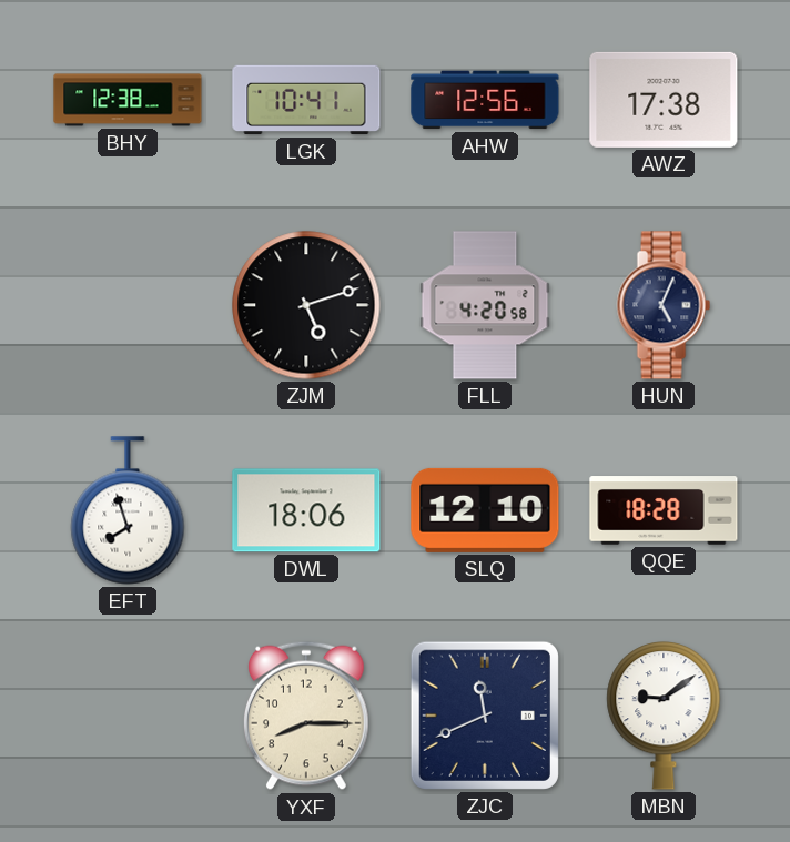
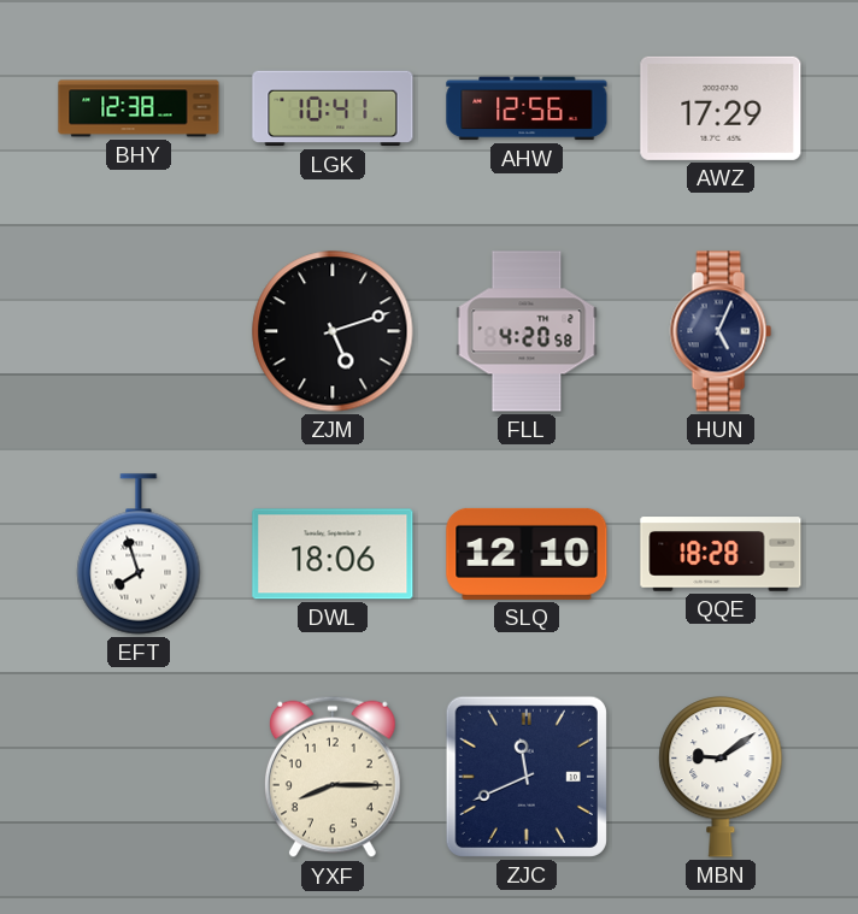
AWZ: 17:38 -> 17:29 (721, 108)
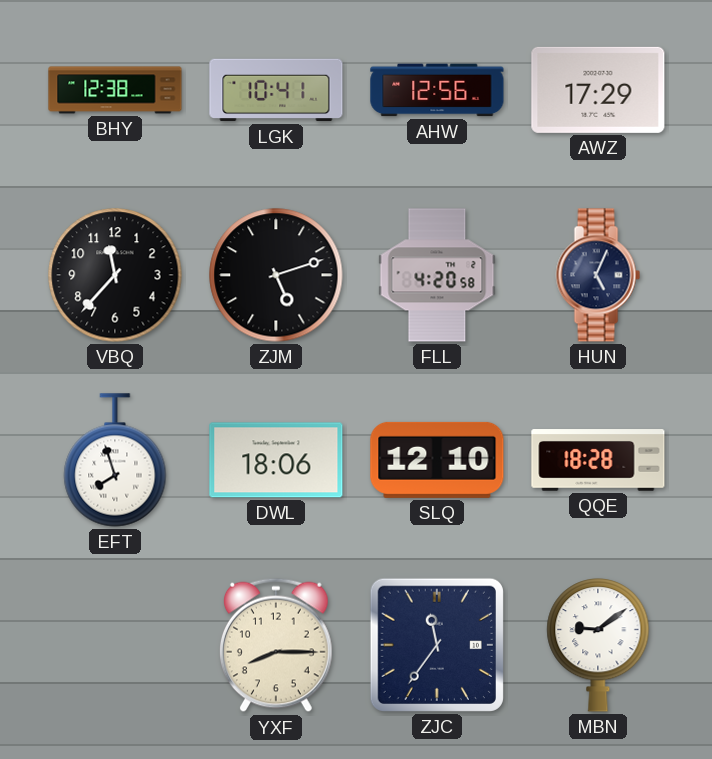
VBQ: none -> 11:37 (115, 275)
ZJC: 11:41 -> 11:36 (437, 645)
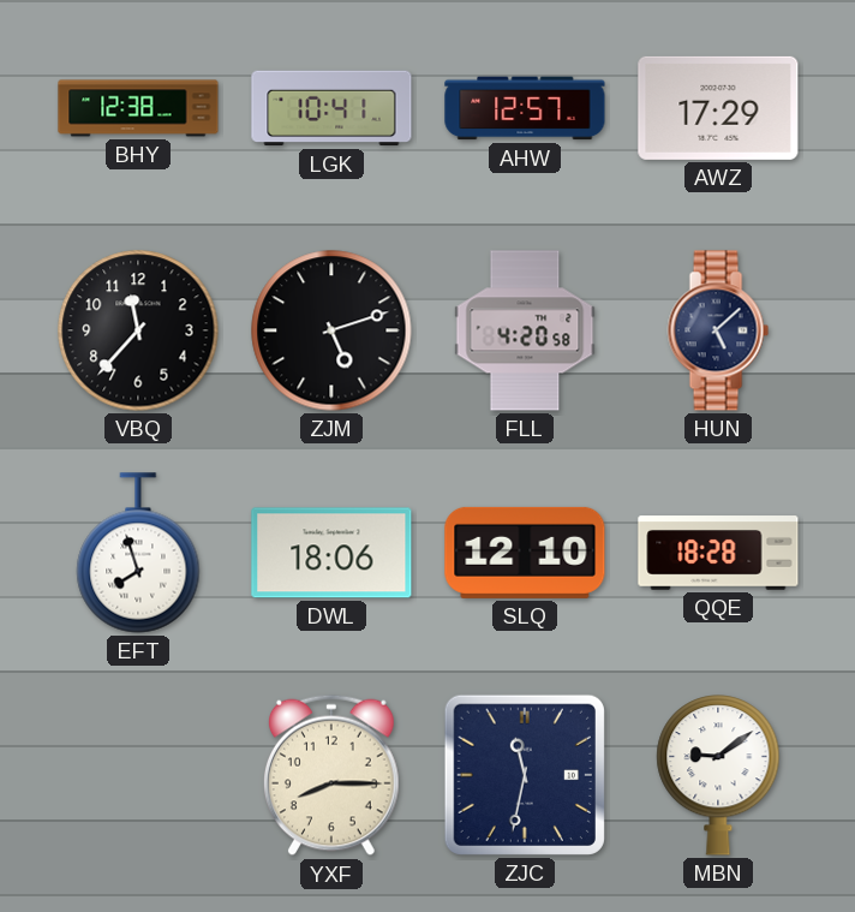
AHW: 12:56 -> 12:57 (525, 108)
HUN: 5:04 -> 5:08 (718, 330)
ZJC: 11:36 -> 11:32 (525, 775)
